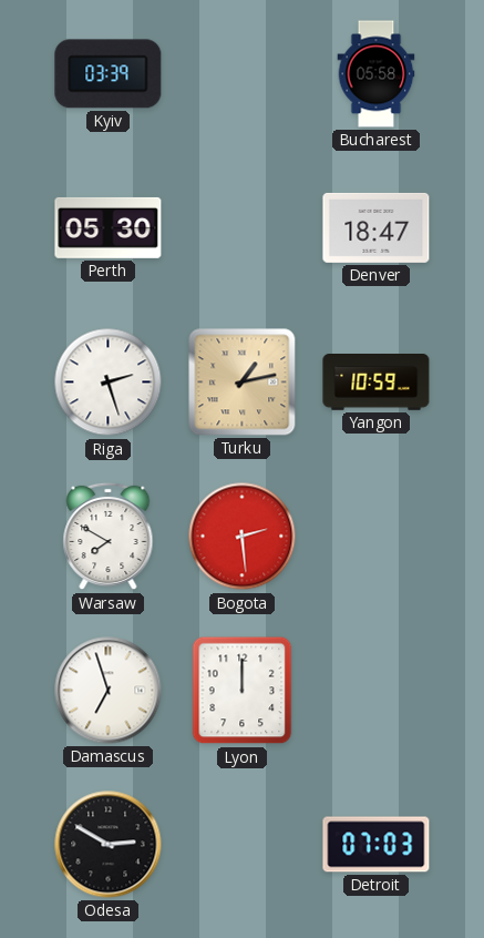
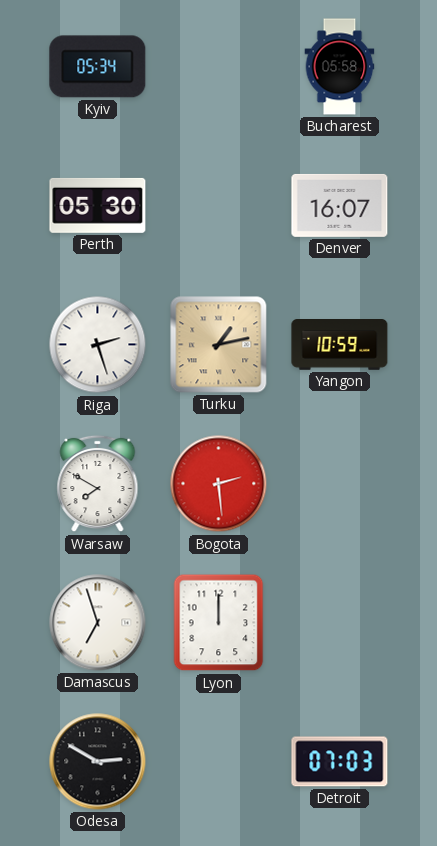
Kyiv: 03:39 -> 05:34 (98, 67)
Denver: 18:47 -> 16:07 (340, 205)
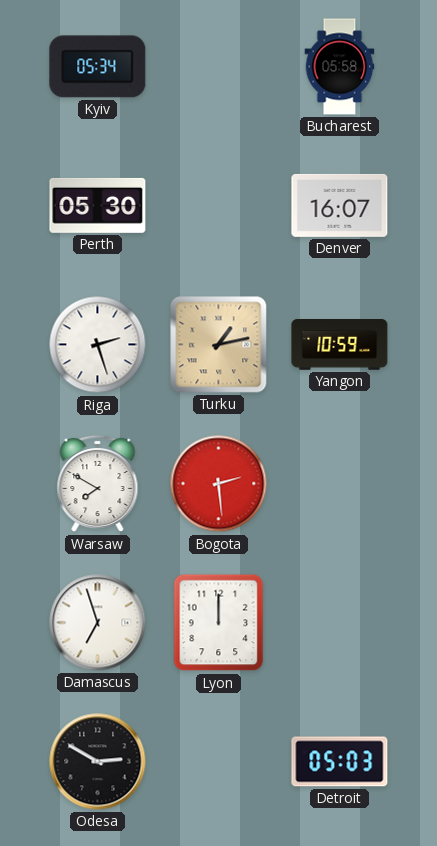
Detroit: 07:03 -> 05:03 (340, 762)
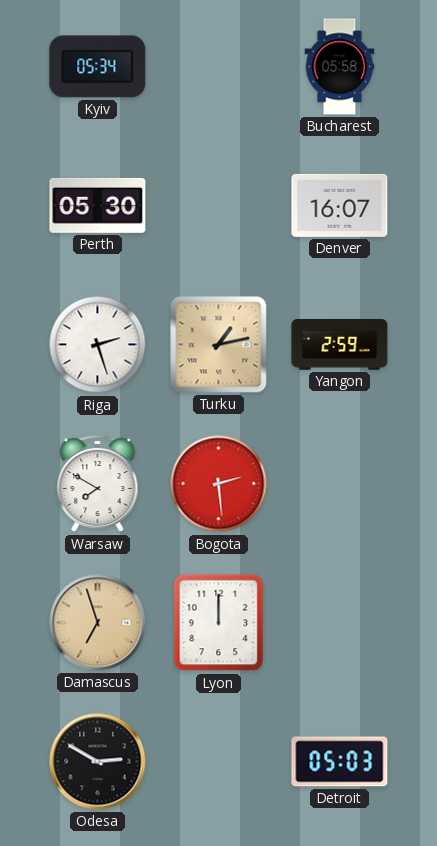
Yangon: 10:59 -> 2:59 (340, 345)
Damascus dial: white -> champagne (98, 623)
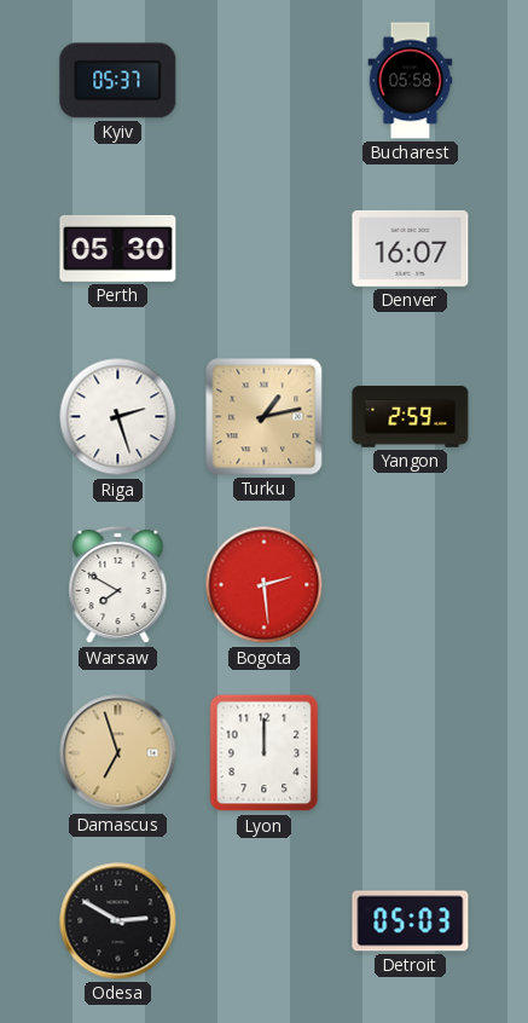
Kyiv: 05:34 -> 05:37 (118, 81)
